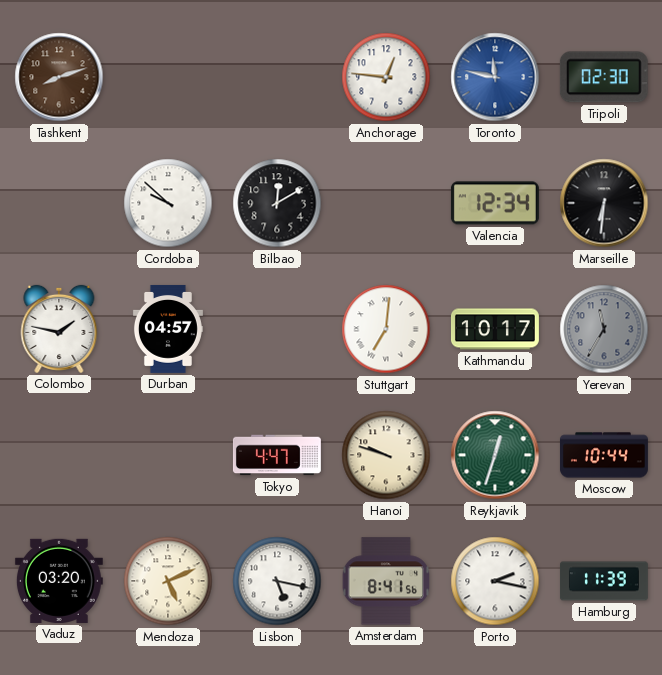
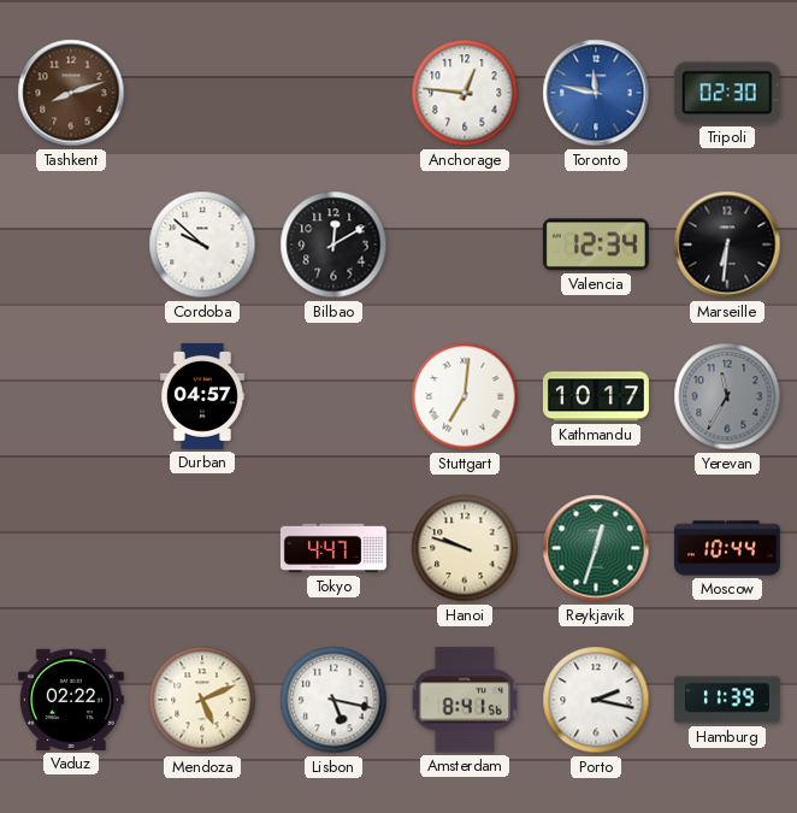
Colombo: 1:47 -> none (59, 329)
Vaduz: 03:20 -> 02:22 (71, 700)
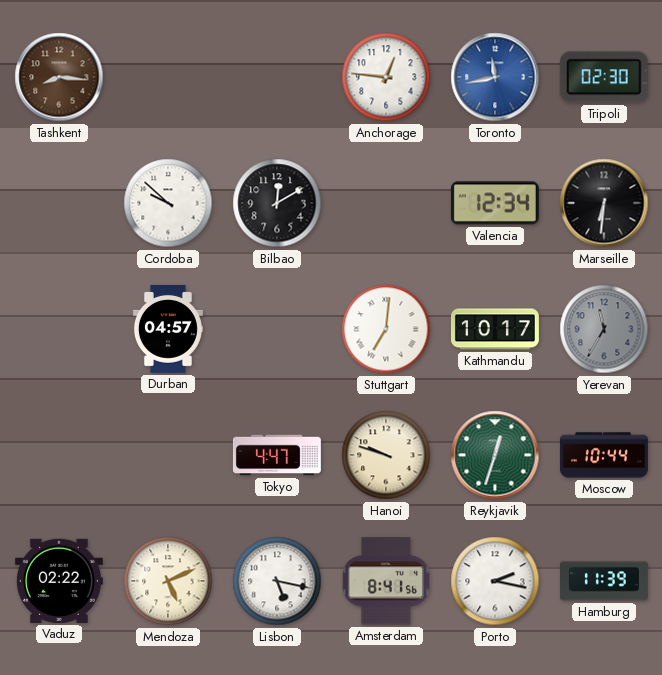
Tashkent: 8:12 -> 8:16 (59, 77)
Toronto: 11:47 -> 11:43 (495, 77)
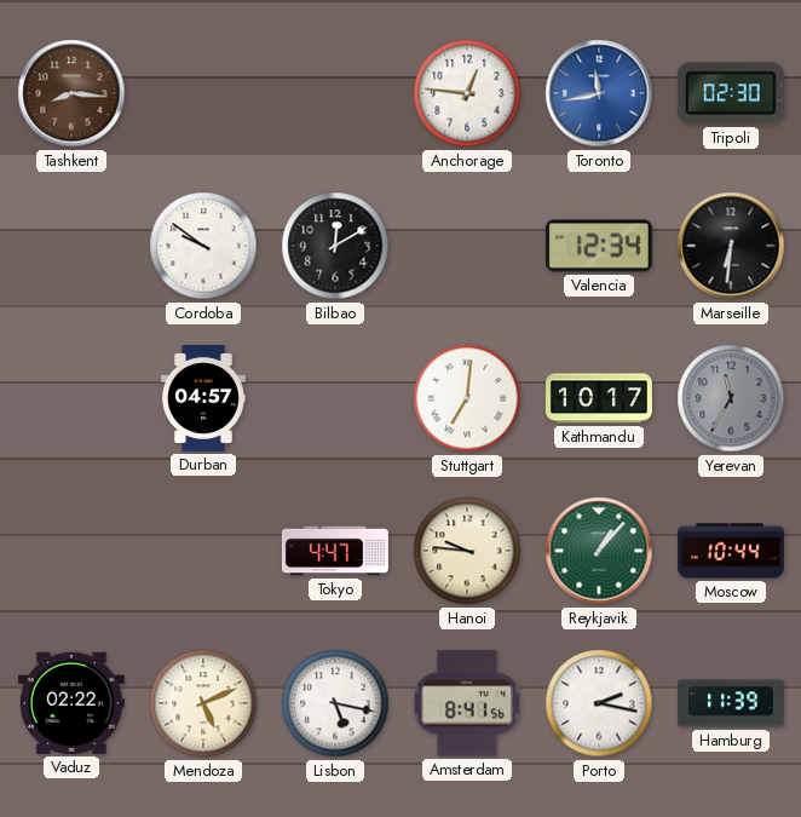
Cordoba: 9:52 -> 9:51 (203, 246)
Hanoi: 9:48 -> 9:46 (467, 551)
Reykjavik: 12:33 -> 1:07 (599, 551)
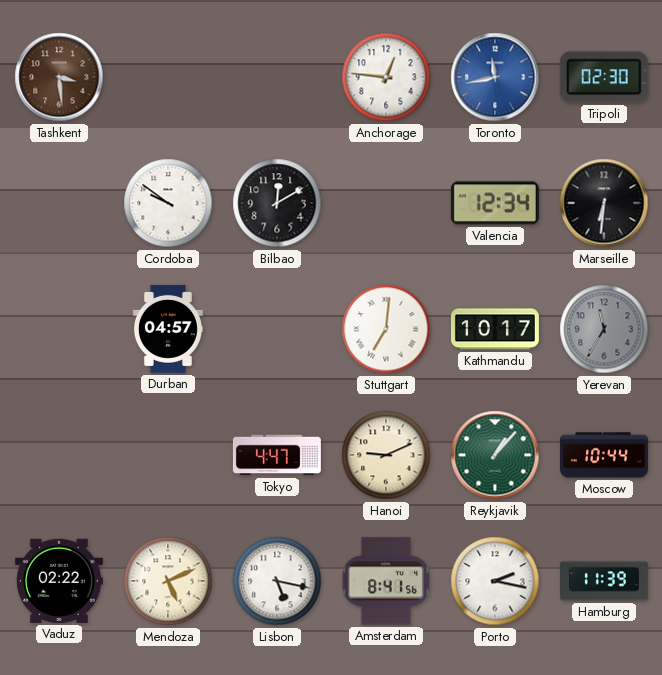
Tashkent: 8:16 -> 3:29 (59, 77)
Hanoi: 9:46 -> 9:11 (386, 455)
